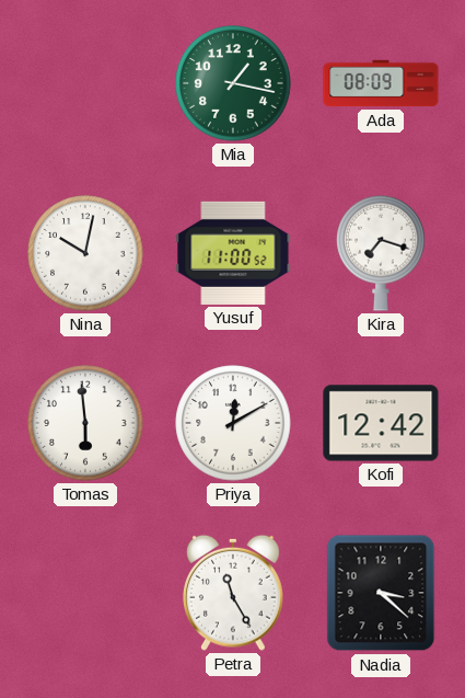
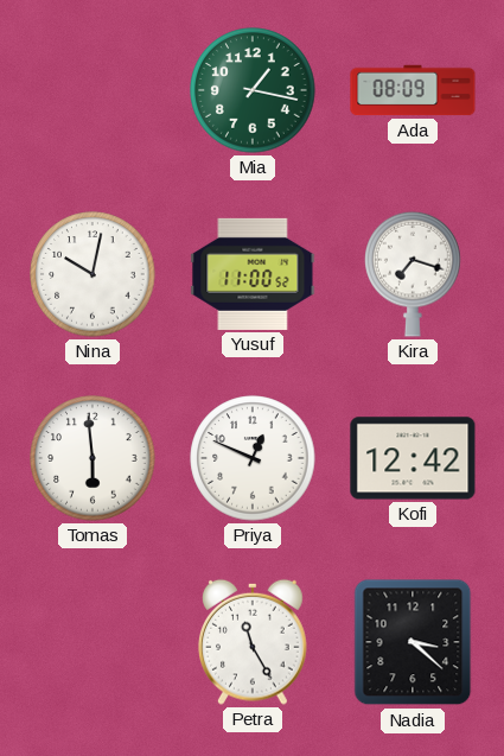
Priya: 12:10 -> 12:49 (253, 458)
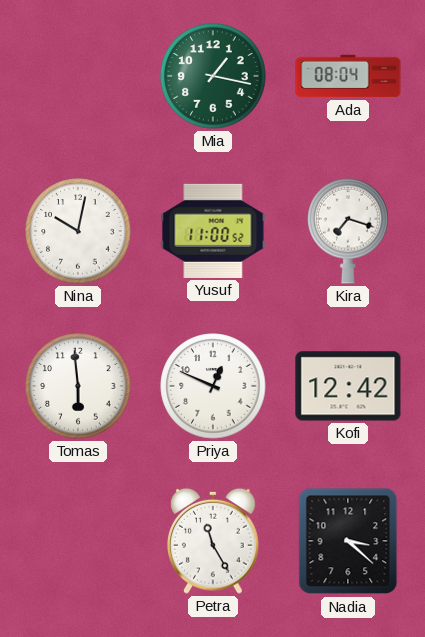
Ada: 08:09 -> 08:04 (348, 76)
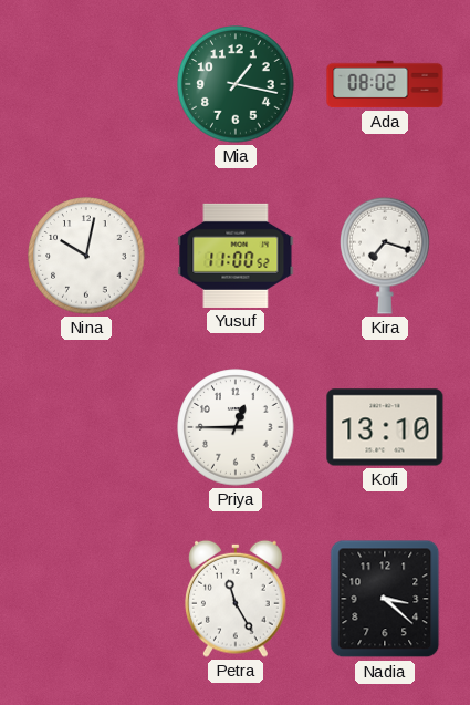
Ada: 08:04 -> 08:02 (385, 84)
Tomas: 5:59 -> none (78, 386)
Priya: 12:49 -> 12:45 (236, 427)
Kofi: 12:42 -> 13:10 (385, 427)
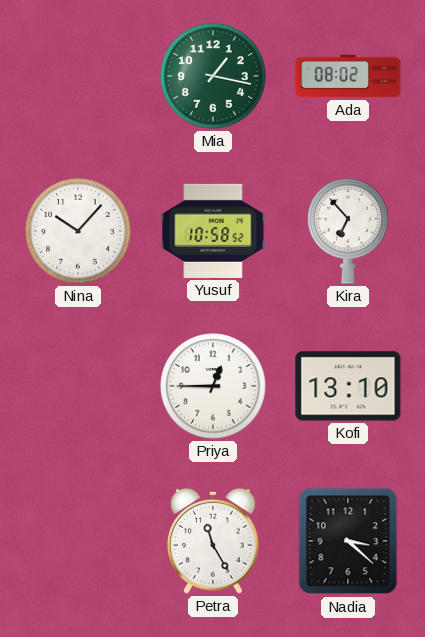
Nina: 10:02 -> 10:07 (78, 231)
Yusuf: 11:00 -> 10:58 (213, 231)
Kira: 7:18 -> 6:53 (348, 231)
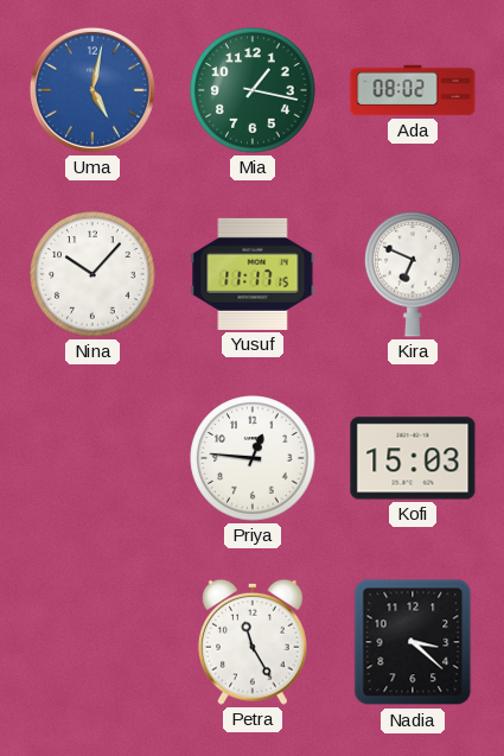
Uma: none -> 5:02 (92, 90)
Yusuf: 10:58 -> 11:17 (253, 274)
Kira: 6:53 -> 6:49 (413, 274)
Priya: 12:45 -> 12:46 (253, 458)
Kofi: 13:10 -> 15:03 (413, 458)
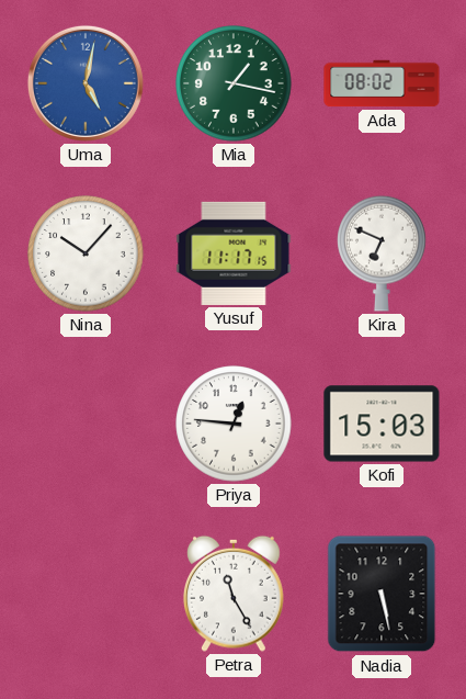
Nadia: 3:22 -> 5:28 (382, 594)
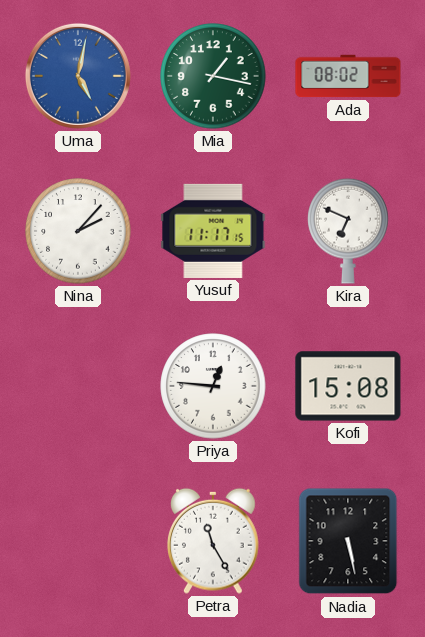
Nina: 10:07 -> 2:07 (78, 231)
Kofi: 15:03 -> 15:08 (348, 386)
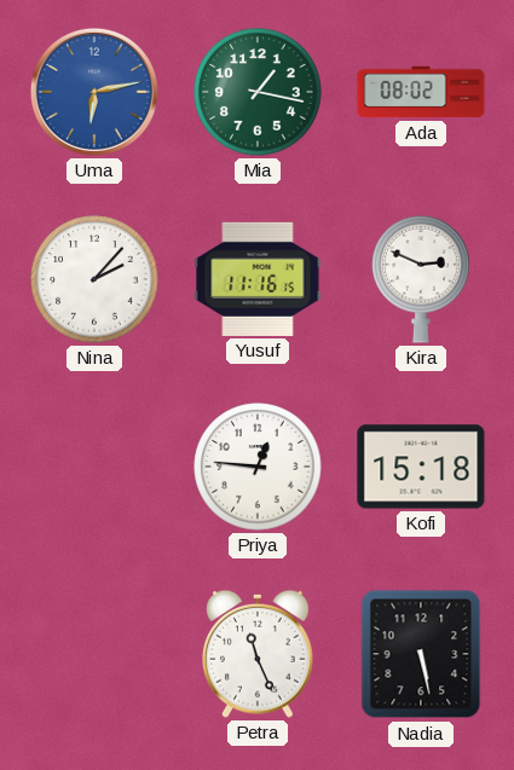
Uma: 5:02 -> 6:13 (94, 92)
Yusuf: 11:17 -> 11:16 (258, 279)
Kira: 6:49 -> 2:49 (421, 279)
Kofi: 15:08 -> 15:18 (421, 467)
Petra: 11:25 -> 11:26 (259, 654)
